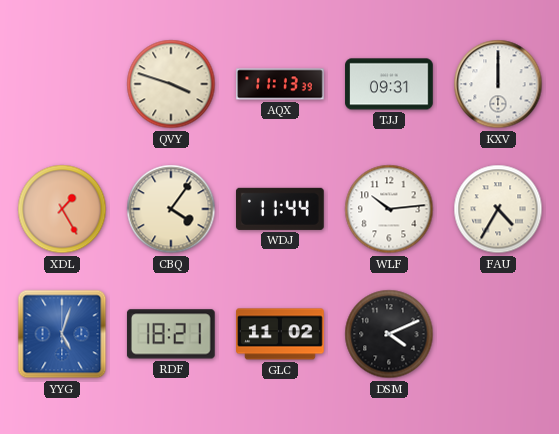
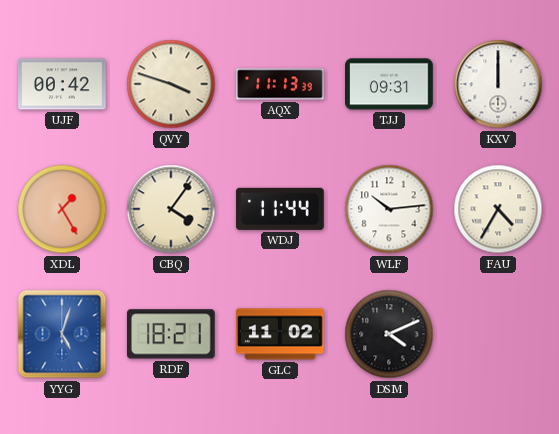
UJF: none -> 00:42 (62, 84)
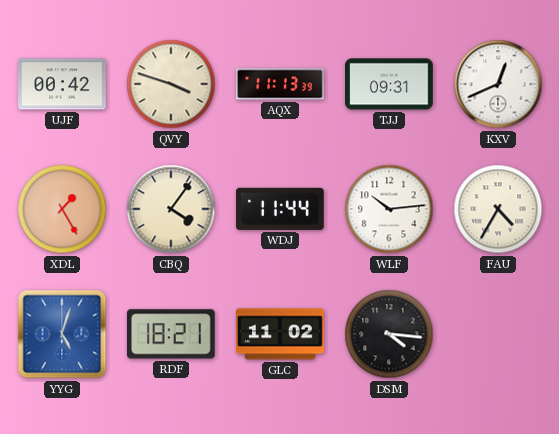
KXV: 12:00 -> 12:41 (498, 84)
DSM: 4:11 -> 4:16 (389, 334)
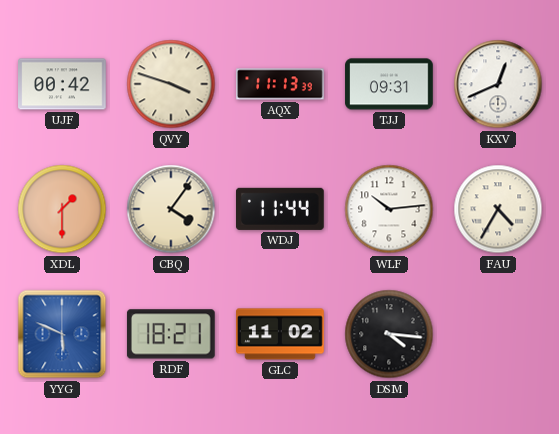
XDL: 1:25 -> 1:30 (62, 209)
YYG: 5:03 -> 5:49 (62, 334)
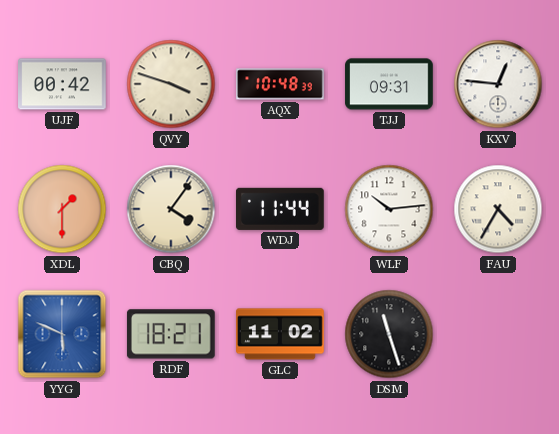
AQX: 11:13 -> 10:48 (280, 84)
KXV: 12:41 -> 12:46 (498, 84)
DSM: 4:16 -> 11:27 (389, 334)
